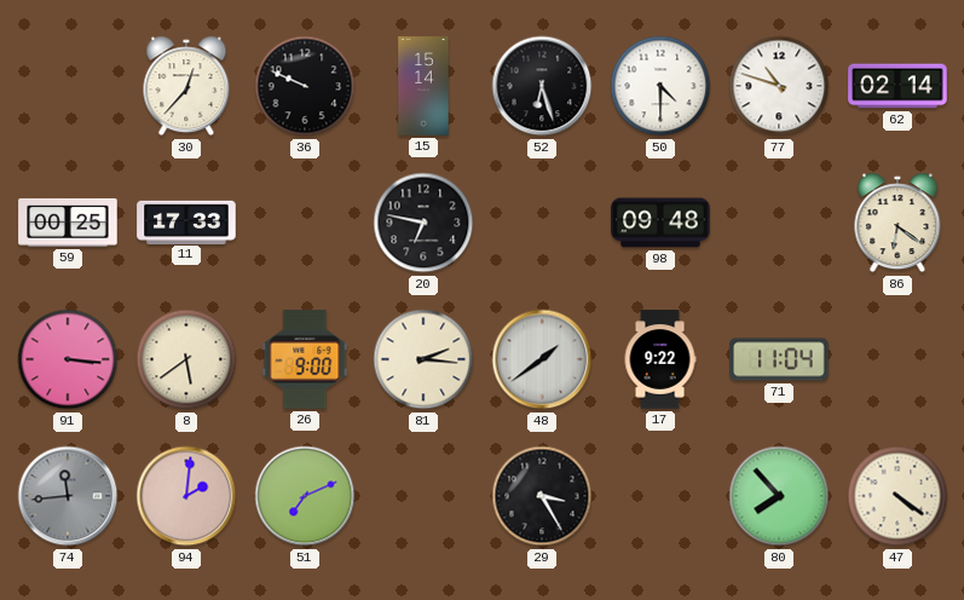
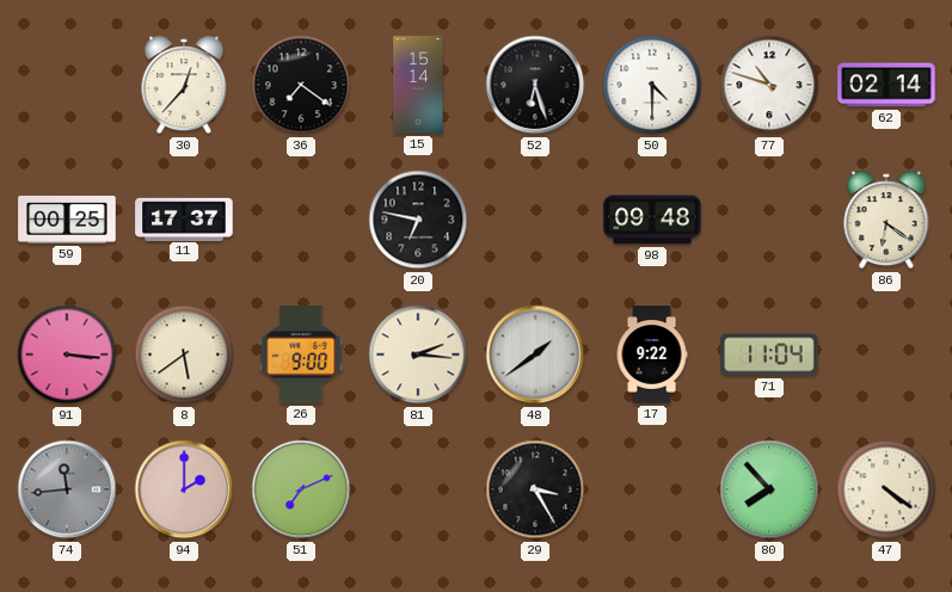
36: 9:49 -> 7:21 (301, 85)
11: 17:33 -> 17:37 (184, 218)
94: 2:01 -> 2:00 (184, 489)
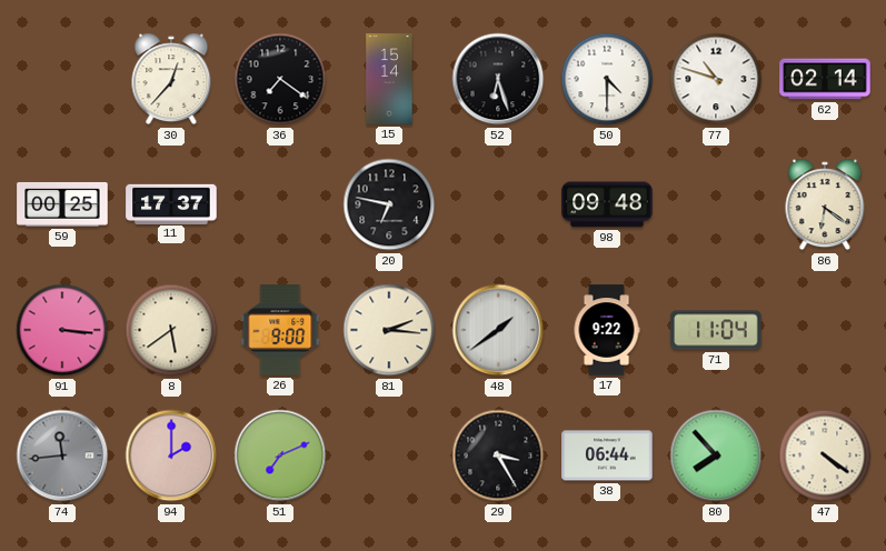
38: none -> 06:44 (607, 455)
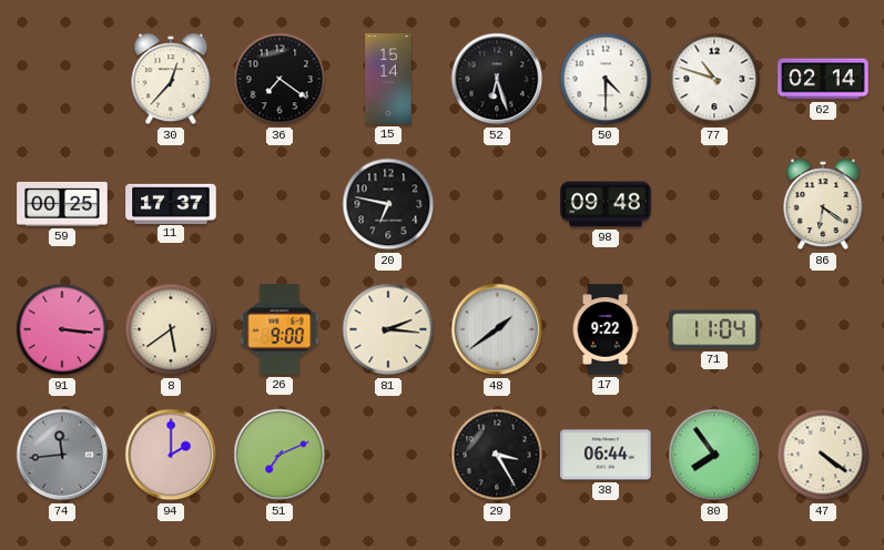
80: 7:53 -> 7:54 (714, 455)
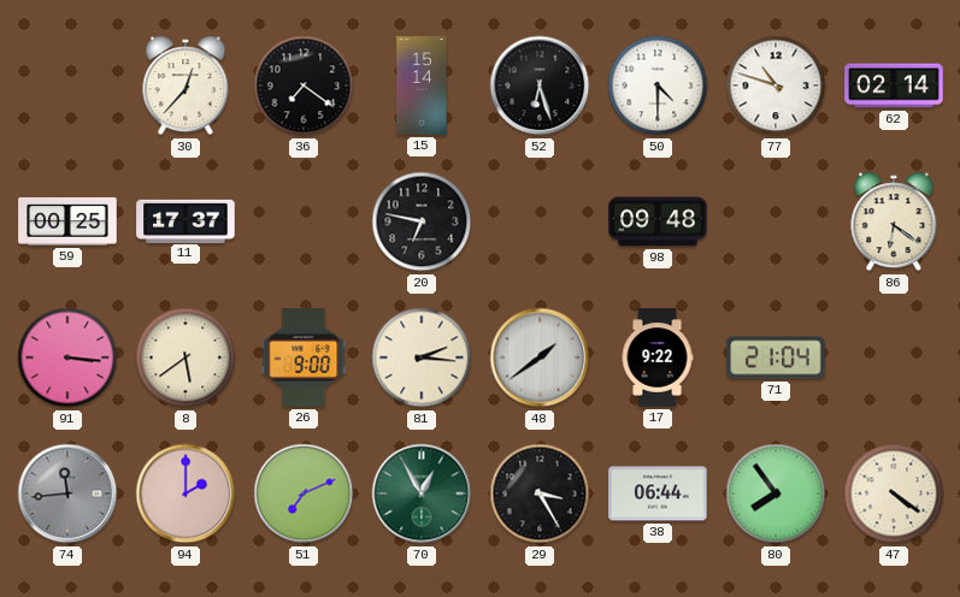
71: 11:04 -> 21:04 (776, 357)
70: none -> 12:55 (422, 493)
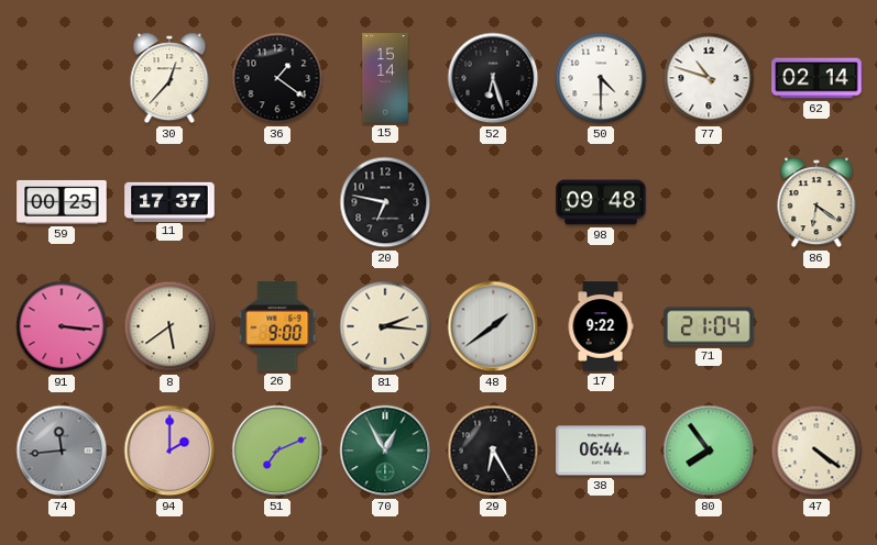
36: 7:21 -> 1:21 (277, 78)
29: 3:25 -> 6:25 (493, 451)
